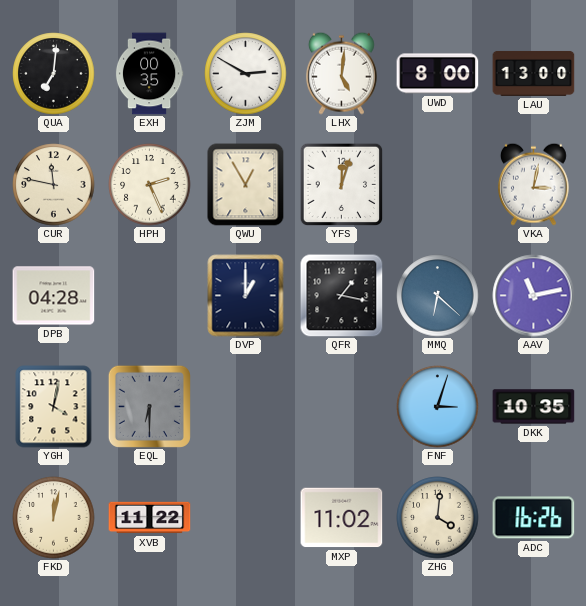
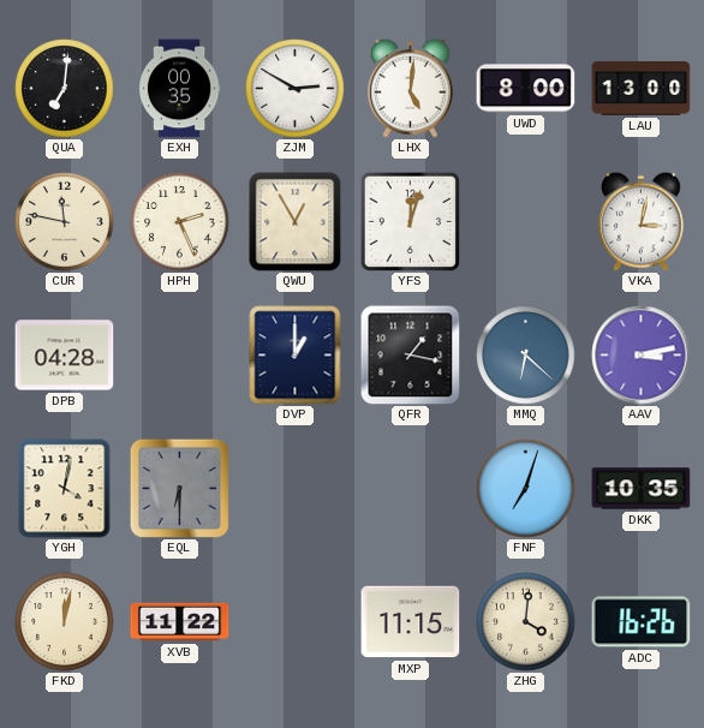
AAV: 11:13 -> 3:13 (642, 356)
FNF: 3:03 -> 7:03 (526, 489)
MXP: 11:02 -> 11:15 (411, 622)
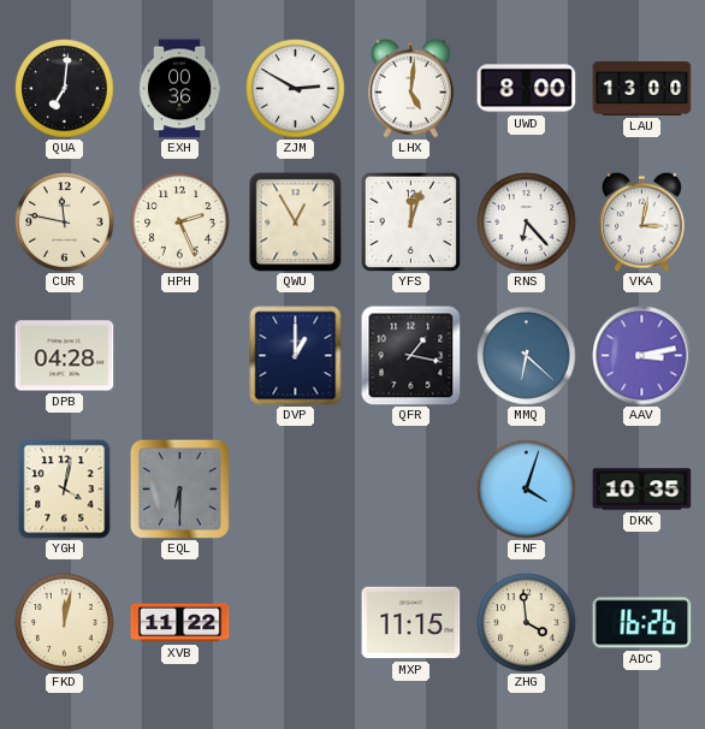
EXH: 00:35 -> 00:36 (179, 89)
RNS: none -> 6:23 (527, 223)
FNF: 7:03 -> 4:03 (527, 490)
ZHG: 4:01 -> 3:59 (527, 623)
